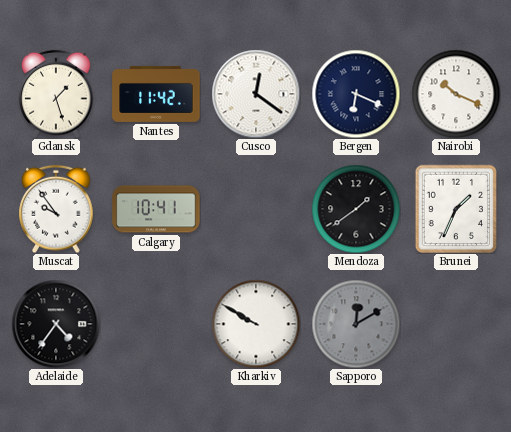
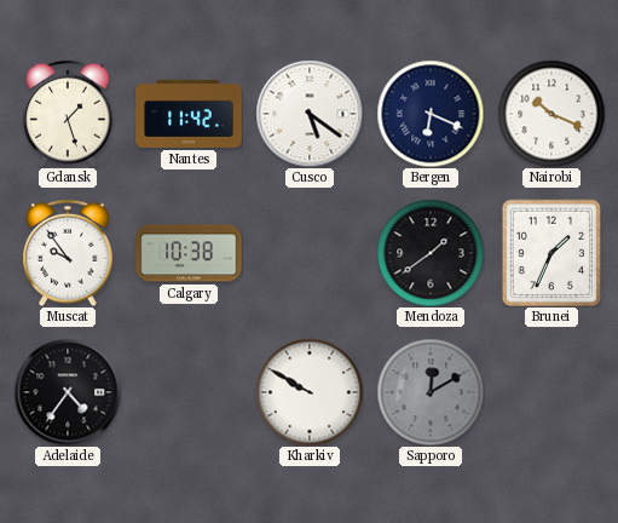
Cusco: 12:21 -> 5:21 (310, 114)
Calgary: 10:41 -> 10:38 (189, 253)
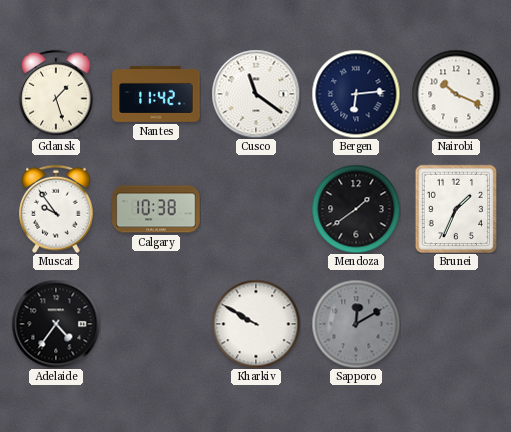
Cusco: 5:21 -> 11:21 (256, 94)
Bergen: 6:19 -> 6:14 (356, 94)
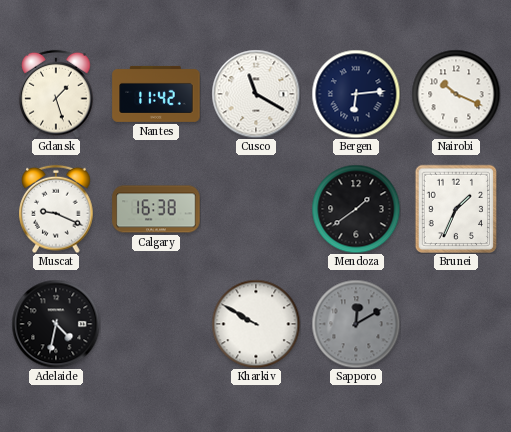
Cusco: 11:21 -> 11:20 (256, 94)
Muscat: 9:54 -> 9:19 (56, 209)
Calgary: 10:38 -> 16:38 (156, 209)
Adelaide: 4:36 -> 4:32 (56, 324)
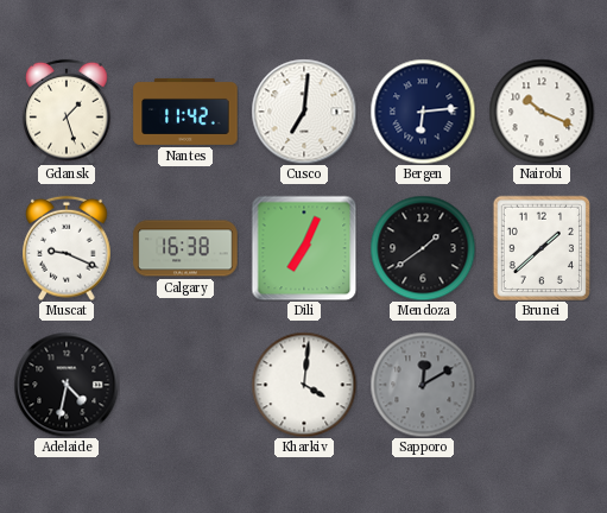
Cusco: 11:20 -> 7:01 (304, 112)
Dili: none -> 7:04 (304, 248)
Brunei: 1:34 -> 1:38 (542, 248)
Kharkiv: 9:50 -> 4:01 (304, 385)
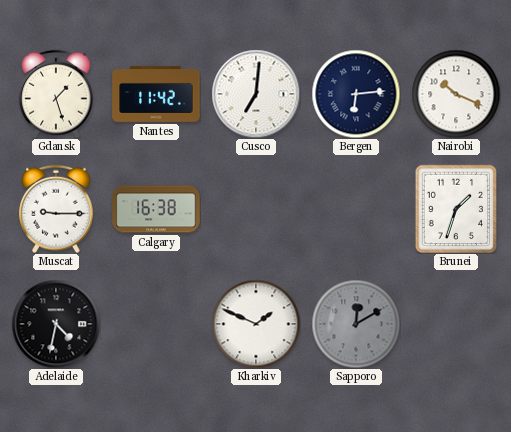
Muscat: 9:19 -> 9:15 (56, 209)
Dili: 7:04 -> none (304, 248)
Mendoza: 1:39 -> none (423, 248)
Brunei: 1:38 -> 1:33 (456, 209)
Kharkiv: 4:01 -> 1:49 (256, 324)
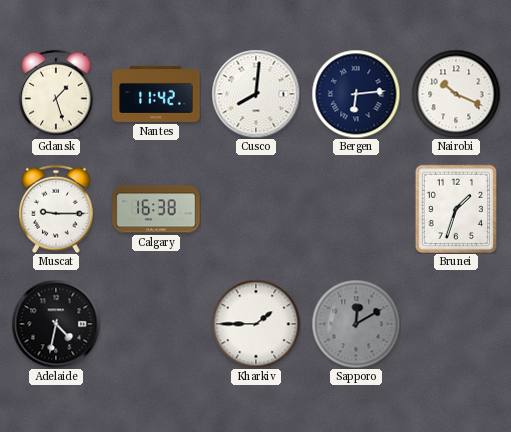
Cusco: 7:01 -> 8:01 (256, 94)
Kharkiv: 1:49 -> 1:45 (256, 324)
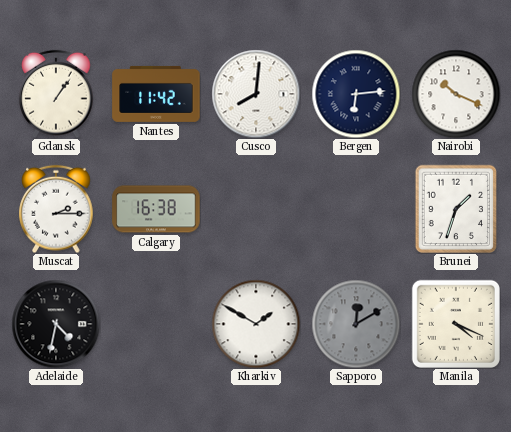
Gdansk: 1:27 -> 1:06 (56, 94)
Muscat: 9:15 -> 2:15 (56, 209)
Kharkiv: 1:45 -> 1:50 (256, 324)
Manila: none -> 4:19 (456, 324)
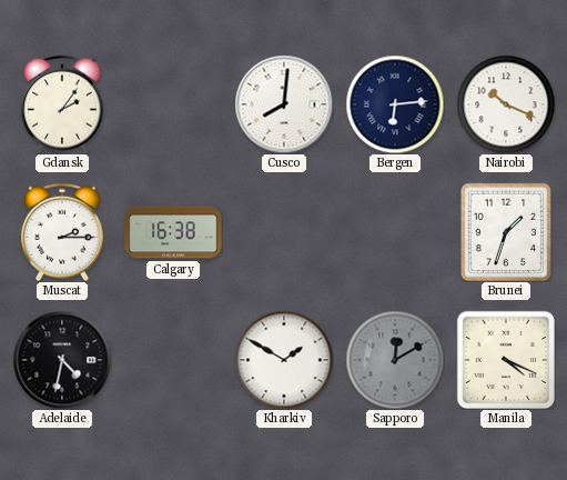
Gdansk: 1:06 -> 2:06 (62, 104)
Nantes: 11:42 -> none (156, 94)
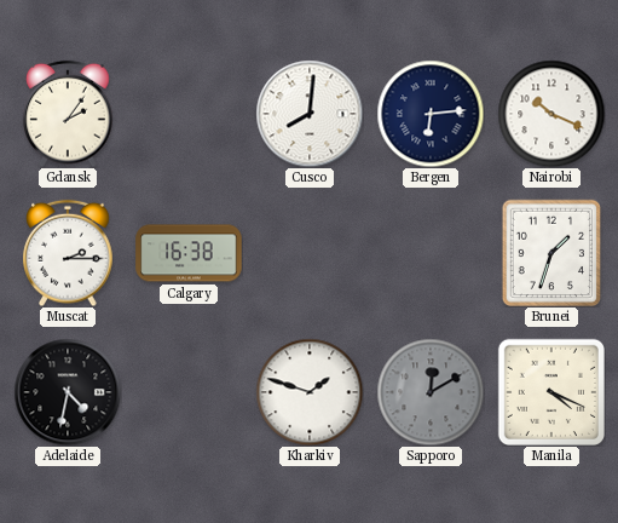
Kharkiv: 1:50 -> 1:48 (310, 392)
